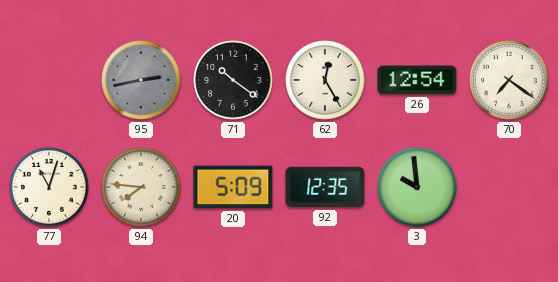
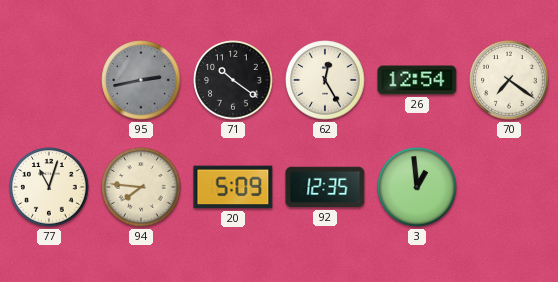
3: 9:59 -> 12:59 (417, 187)
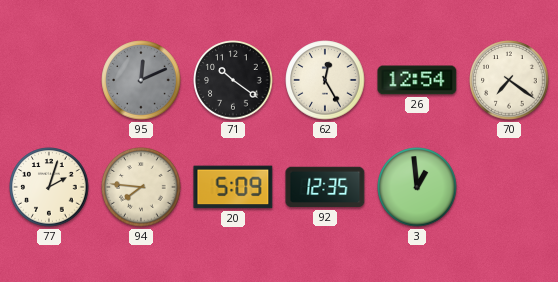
95: 2:43 -> 12:11 (141, 80)
77: 11:03 -> 2:03 (49, 187)
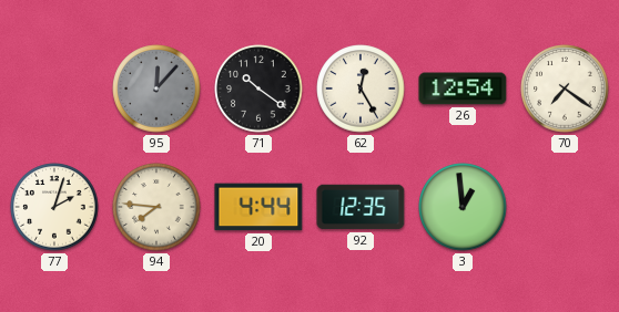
95: 12:11 -> 12:07 (156, 89)
20: 5:09 -> 4:44 (258, 207)
